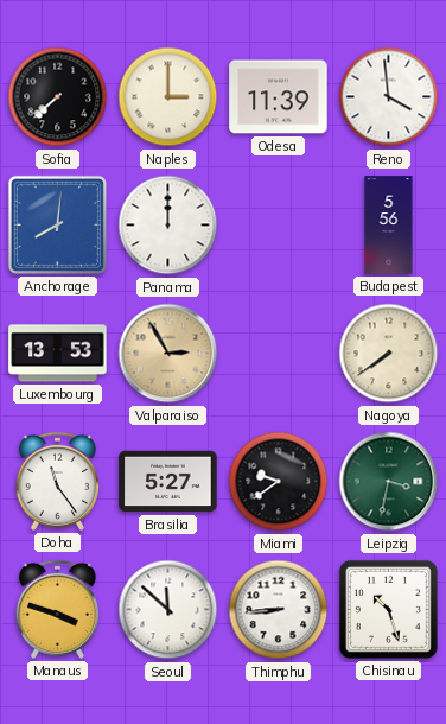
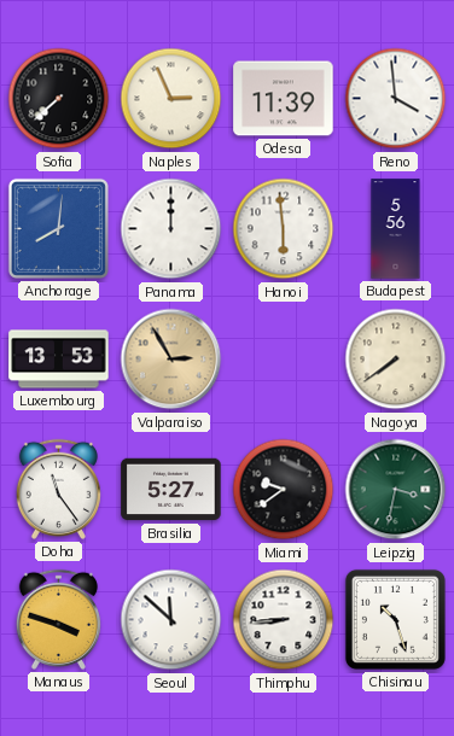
Naples: 3:00 -> 2:56 (171, 99)
Hanoi: none -> 5:59 (284, 229)
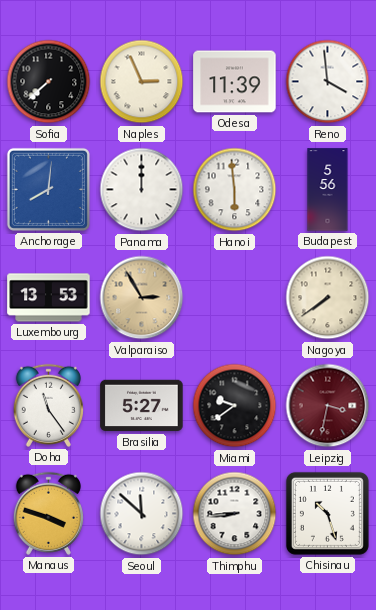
Leipzig dial: green -> burgundy (328, 406)
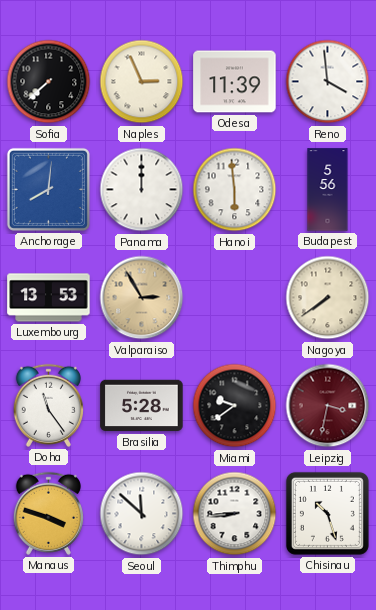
Brasilia: 5:27 -> 5:28 (142, 406)
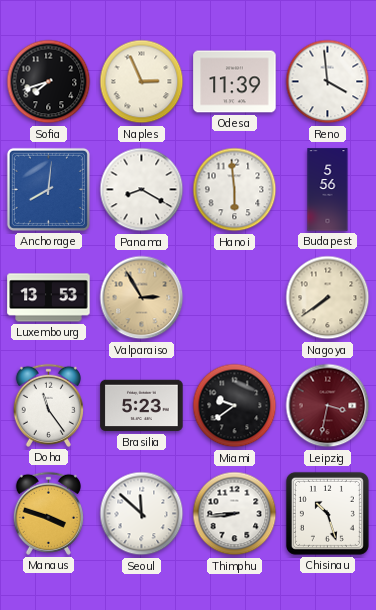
Sofia: 7:38 -> 7:42 (49, 82)
Panama: 12:00 -> 8:20 (142, 190)
Brasilia: 5:28 -> 5:23 (142, 406)
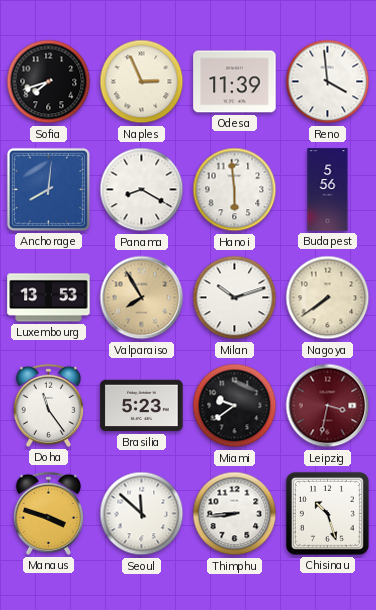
Valparaiso: 2:55 -> 7:55 (142, 298)
Milan: none -> 10:12 (235, 298)
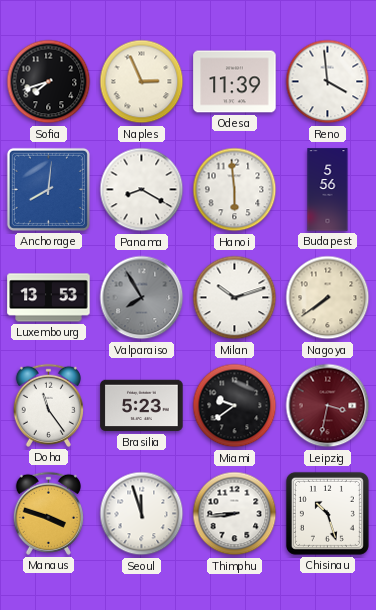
Valparaiso dial: champagne -> grey (142, 298)
Seoul: 11:52 -> 11:57 (142, 514)
